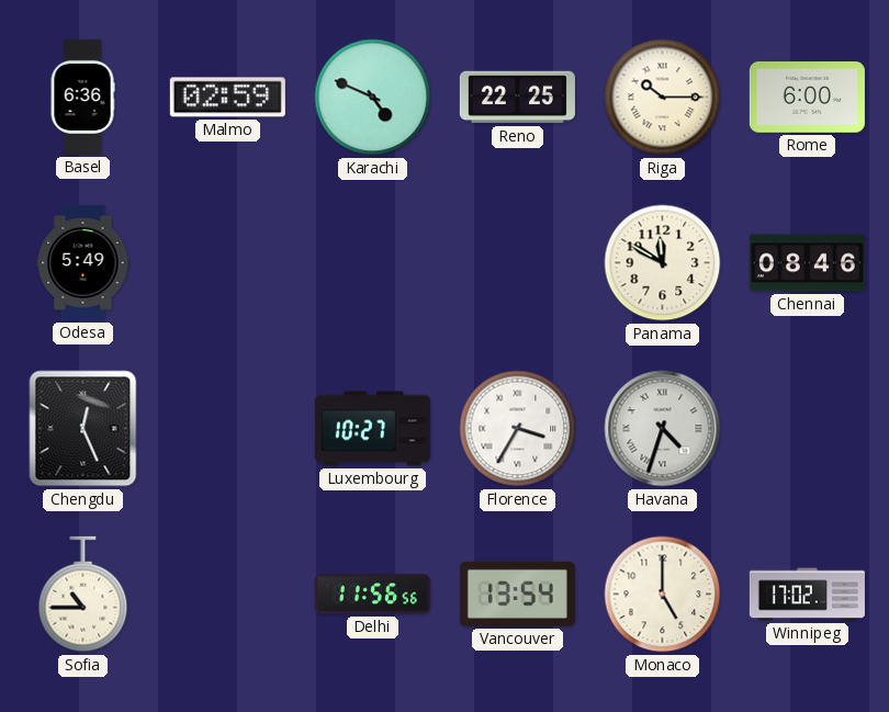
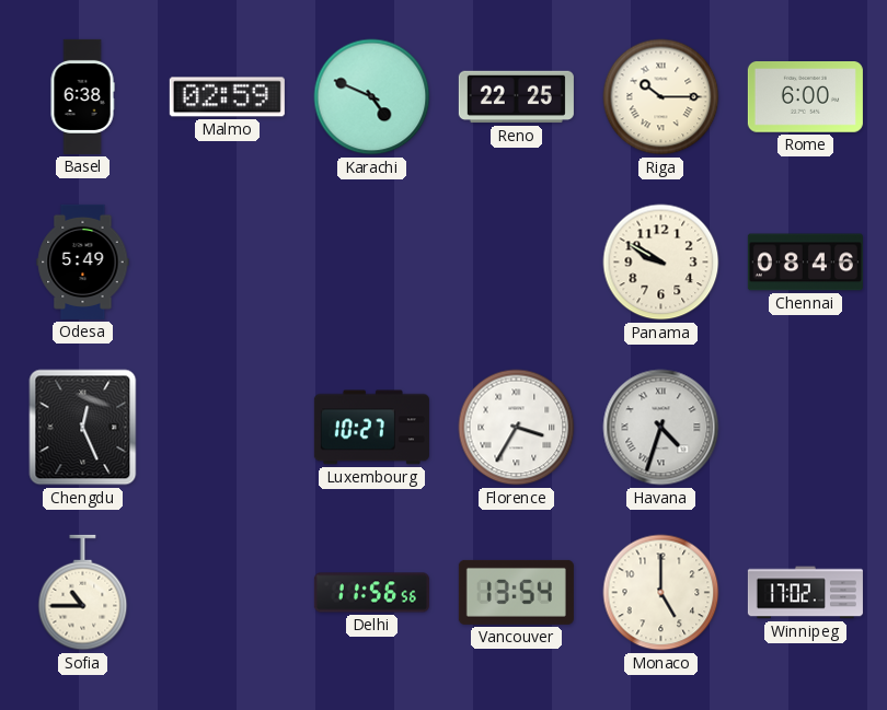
Basel: 6:36 -> 6:38 (82, 96)
Panama: 11:50 -> 9:50 (661, 263)
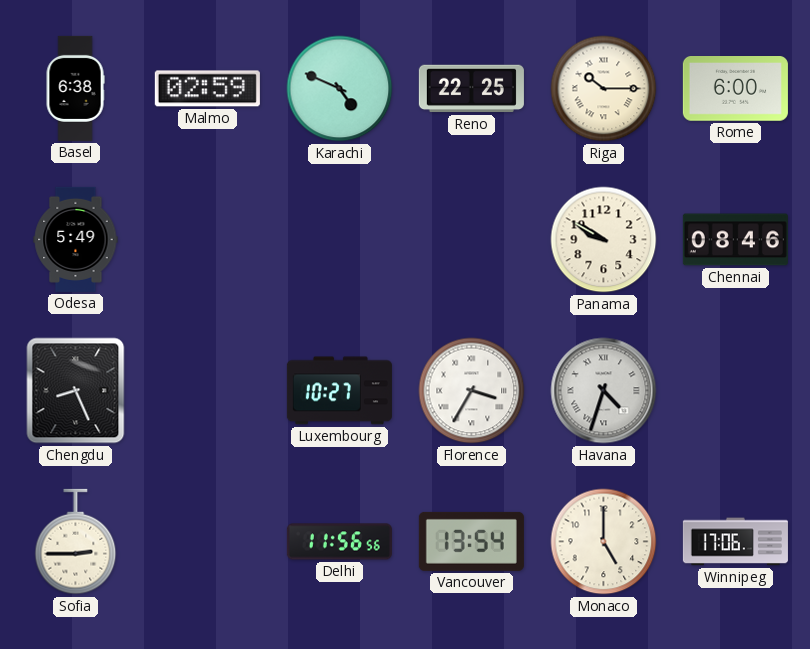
Chengdu: 12:26 -> 8:26 (76, 391)
Sofia: 10:45 -> 2:45 (76, 542)
Winnipeg: 17:02 -> 17:06 (735, 542)
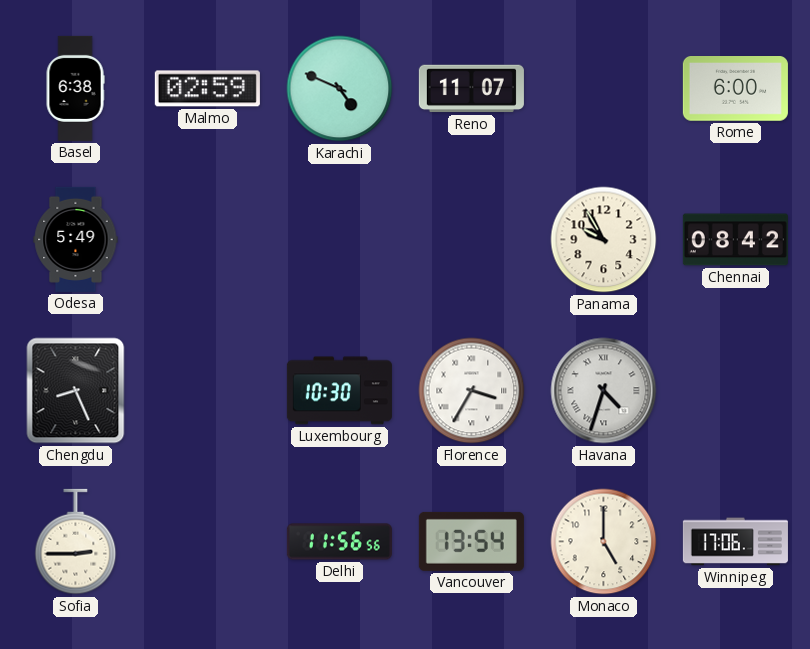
Reno: 22:25 -> 11:07 (471, 89)
Riga: 10:15 -> none (604, 89)
Panama: 9:50 -> 9:55 (604, 240)
Chennai: 08:46 -> 08:42 (735, 240)
Luxembourg: 10:27 -> 10:30 (339, 391)
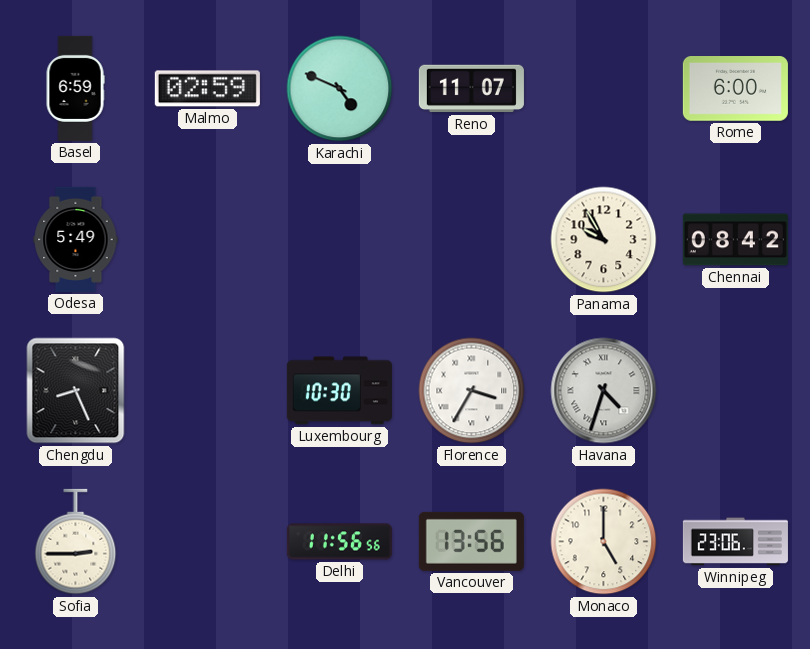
Basel: 6:38 -> 6:59 (75, 88)
Vancouver: 13:54 -> 13:56 (471, 541)
Winnipeg: 17:06 -> 23:06 (735, 542)
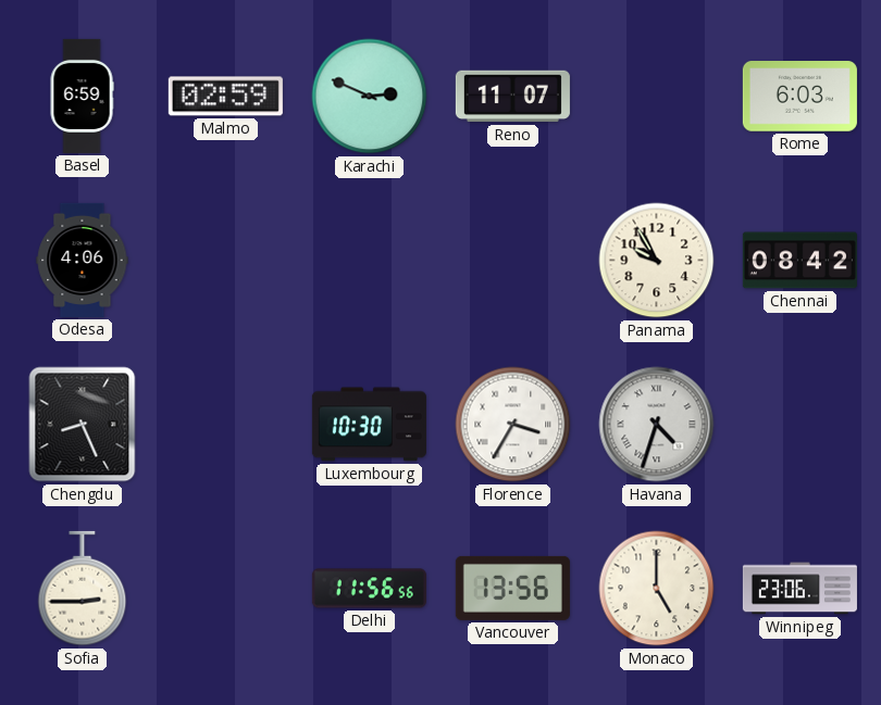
Karachi: 4:49 -> 2:49 (370, 97)
Rome: 6:00 -> 6:03 (799, 97)
Odesa: 5:49 -> 4:06 (83, 260)
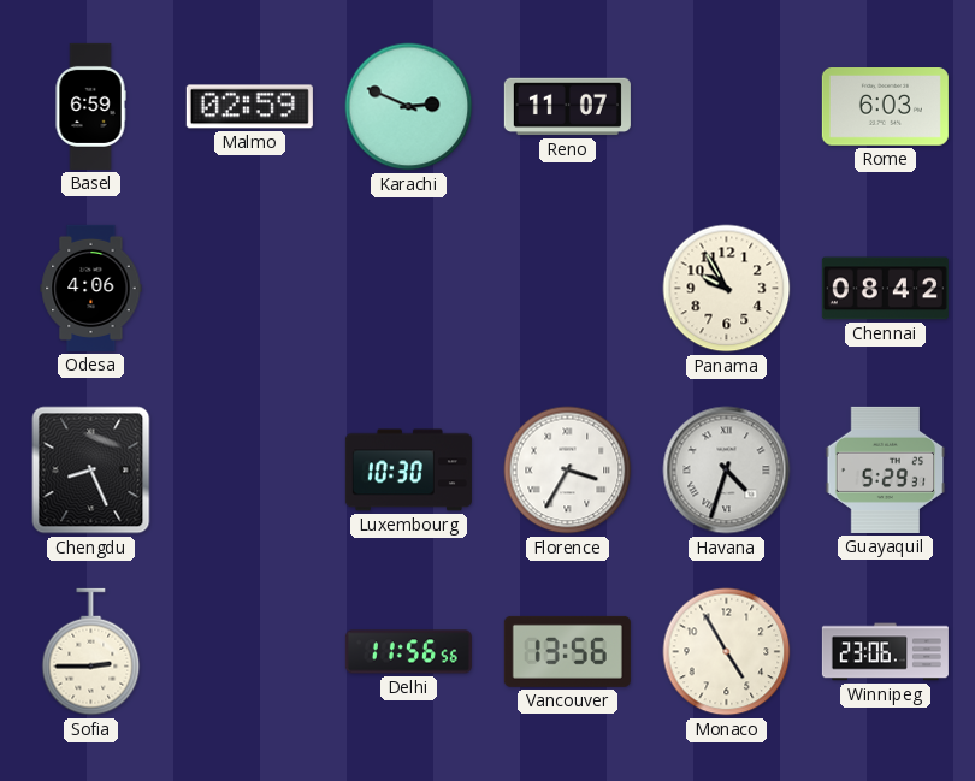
Guayaquil: none -> 5:29 (886, 469)
Monaco: 5:00 -> 4:55 (727, 652)
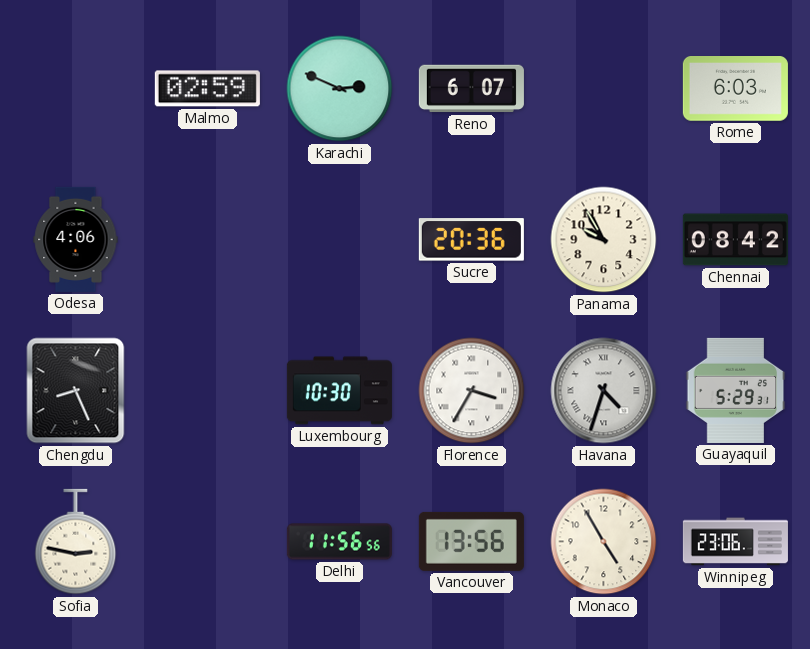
Basel: 6:59 -> none (90, 106)
Reno: 11:07 -> 6:07 (471, 89)
Sucre: none -> 20:36 (471, 240)
Sofia: 2:45 -> 2:47 (76, 542)
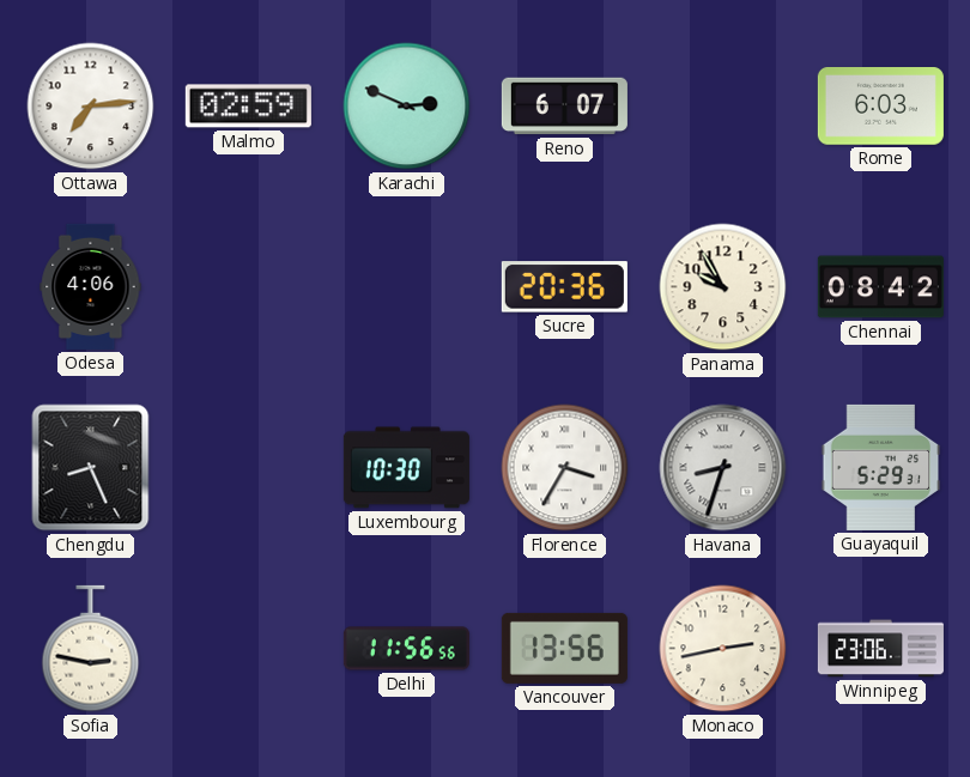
Ottawa: none -> 7:14 (91, 107)
Havana: 4:33 -> 8:33 (723, 468)
Monaco: 4:55 -> 2:43 (723, 649)
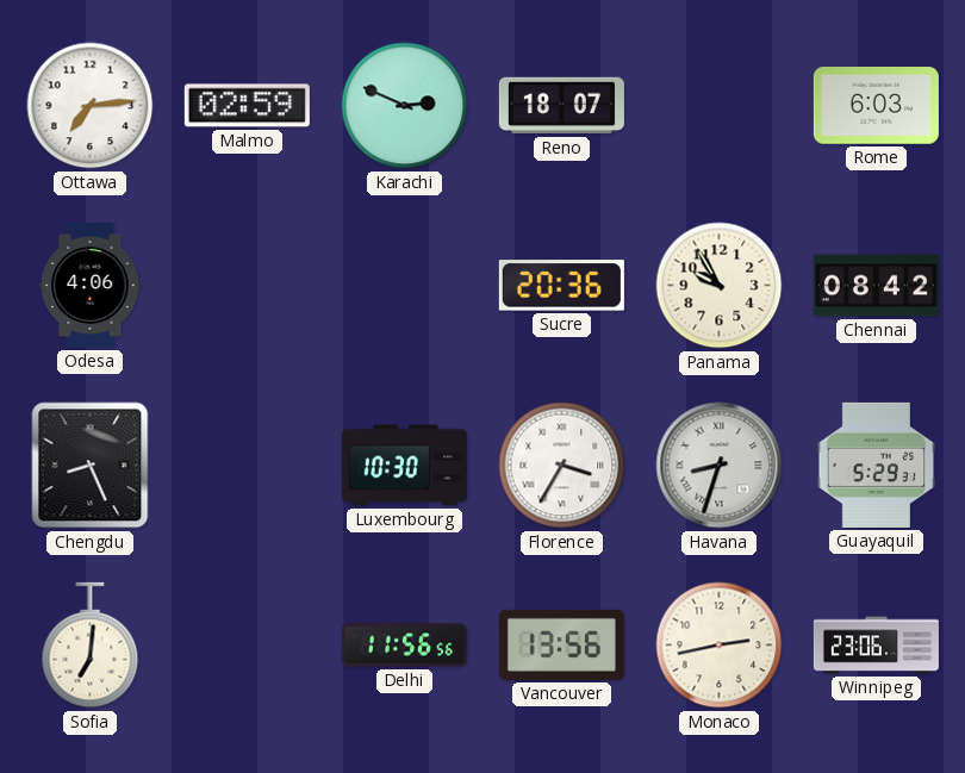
Reno: 6:07 -> 18:07 (561, 106)
Sofia: 2:47 -> 7:01 (91, 646)
